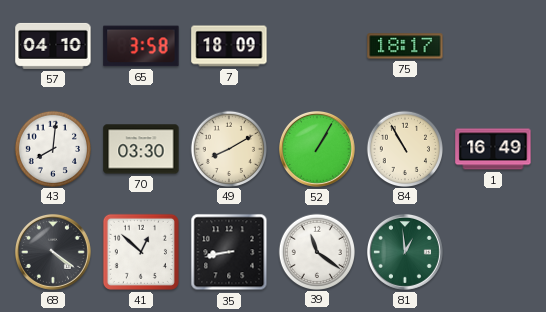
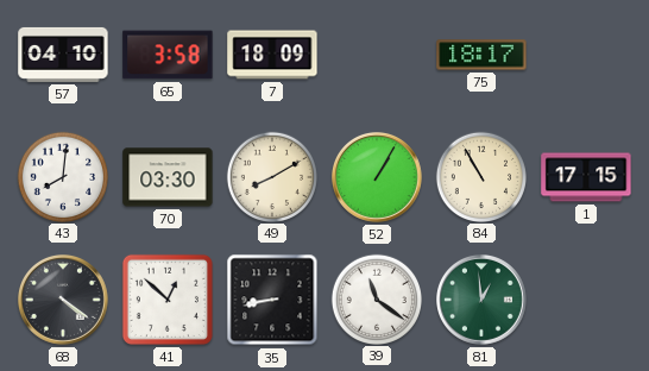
1: 16:49 -> 17:15 (586, 177)
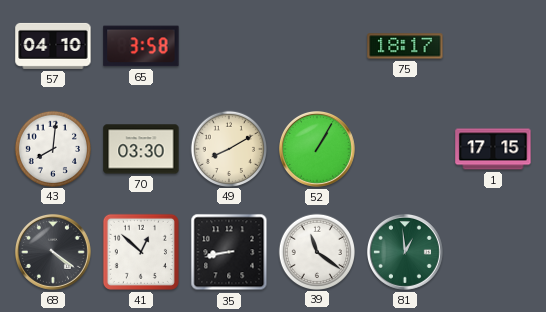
7: 18:09 -> none (272, 55)
84: 10:55 -> none (480, 176)
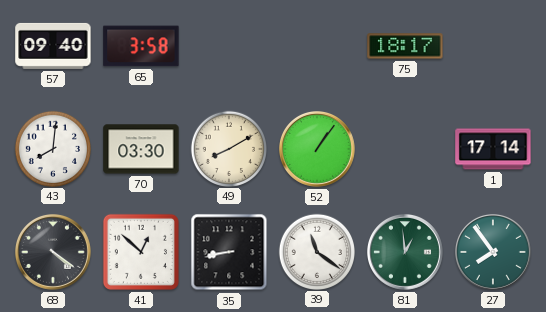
57: 04:10 -> 09:40 (53, 46)
52: 1:05 -> 1:06 (318, 150)
1: 17:15 -> 17:14 (493, 149)
27: none -> 7:54 (494, 253)
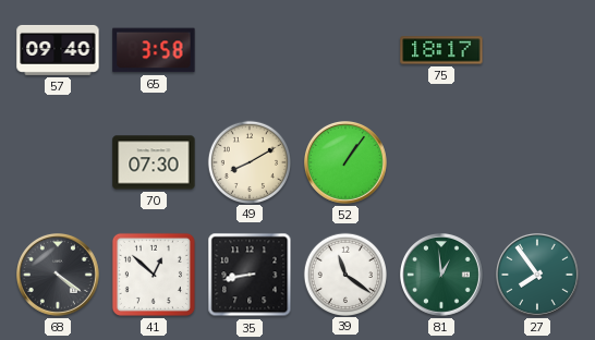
43: 8:01 -> none (52, 148)
70: 03:30 -> 07:30 (154, 162)
1: 17:14 -> none (493, 149)
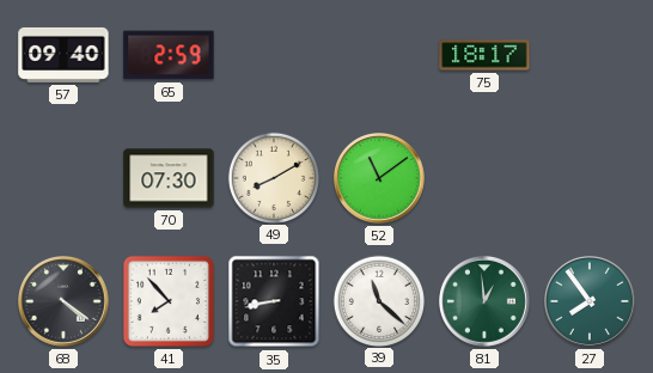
65: 3:58 -> 2:59 (169, 55)
52: 1:06 -> 11:09 (380, 179)
41: 12:52 -> 7:53 (169, 301)
39: 11:21 -> 11:22 (378, 300)
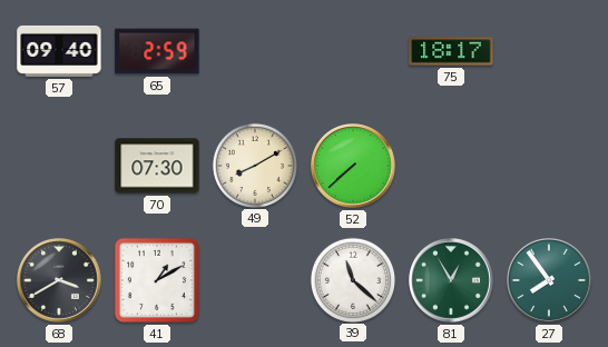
52: 11:09 -> 7:38 (354, 167)
68: 4:21 -> 3:40 (60, 281)
41: 7:53 -> 1:10 (157, 280)
35: 8:43 -> none (274, 301)
81: 12:59 -> 12:55 (452, 281)
